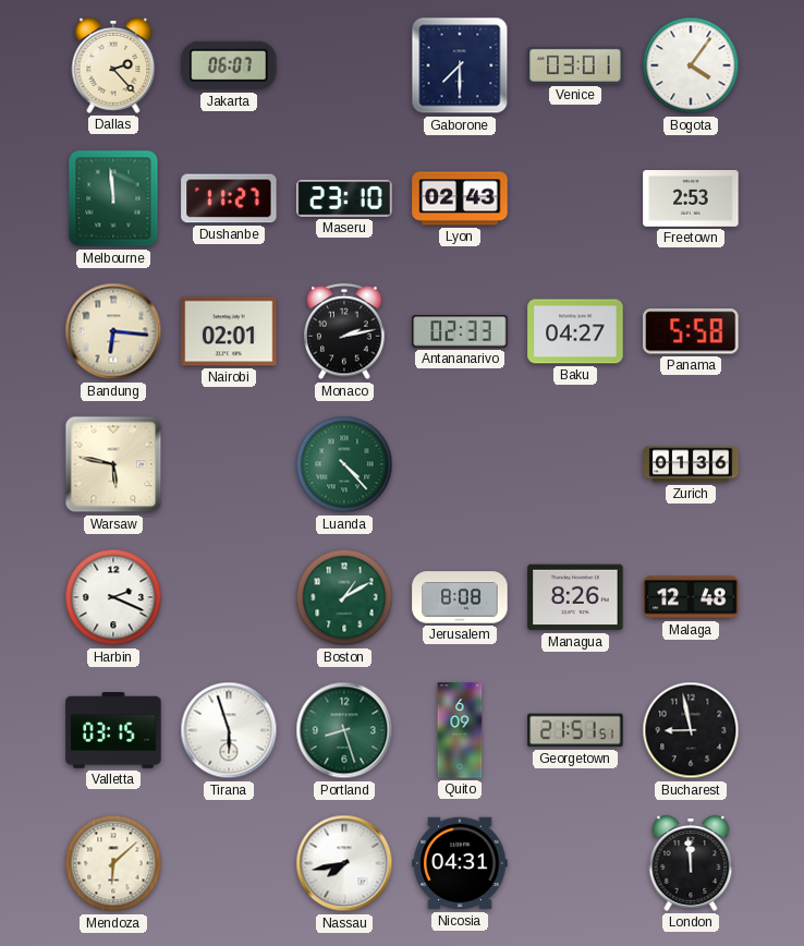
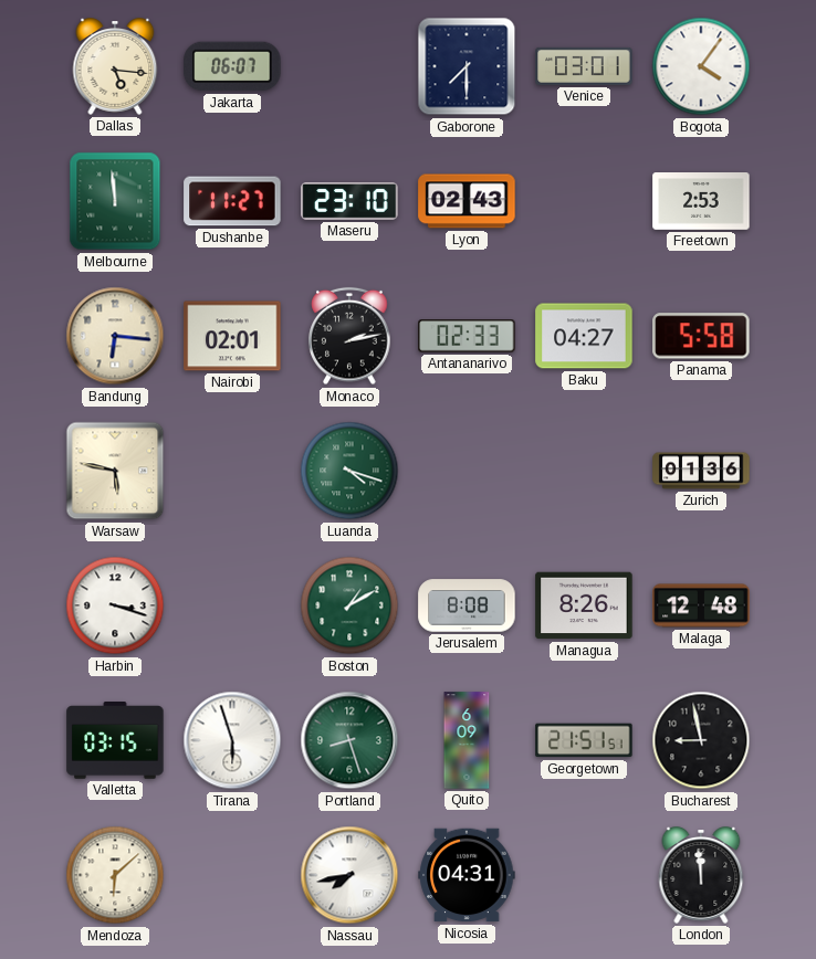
Dallas: 2:23 -> 5:16 (115, 66)
Luanda: 4:23 -> 4:18 (349, 471)
Harbin: 2:19 -> 3:18 (115, 605)
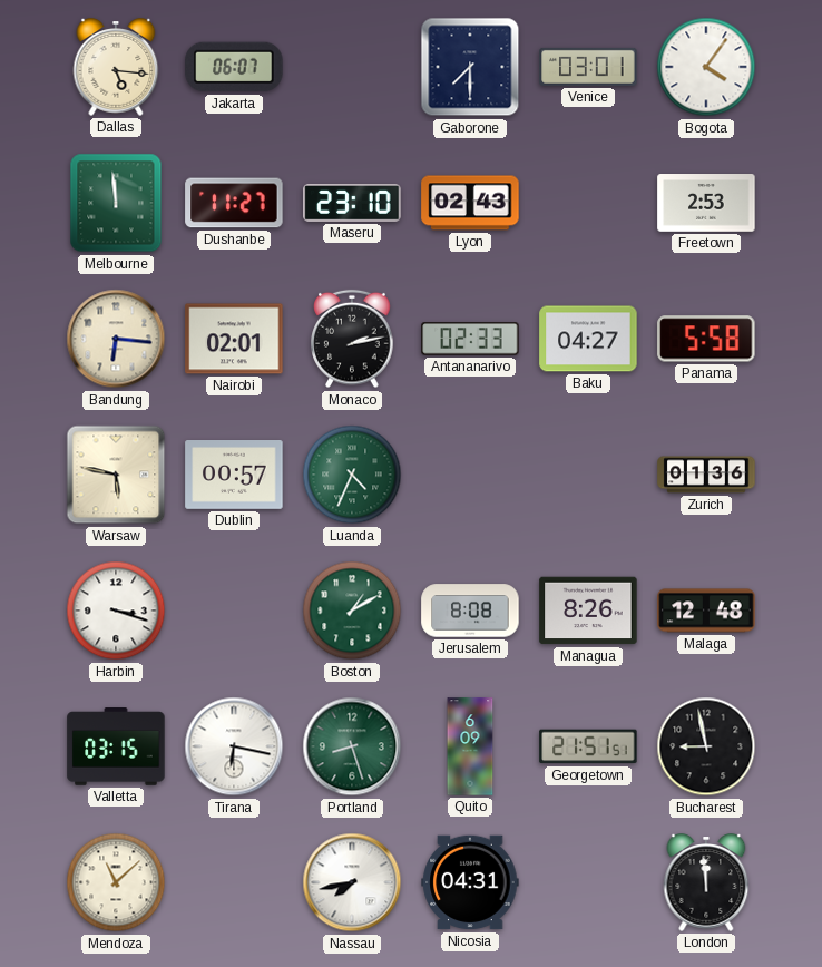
Dublin: none -> 00:57 (234, 476)
Luanda: 4:18 -> 4:34 (352, 475)
Tirana: 5:57 -> 6:17 (234, 746)
Mendoza: 6:08 -> 11:08 (116, 882)
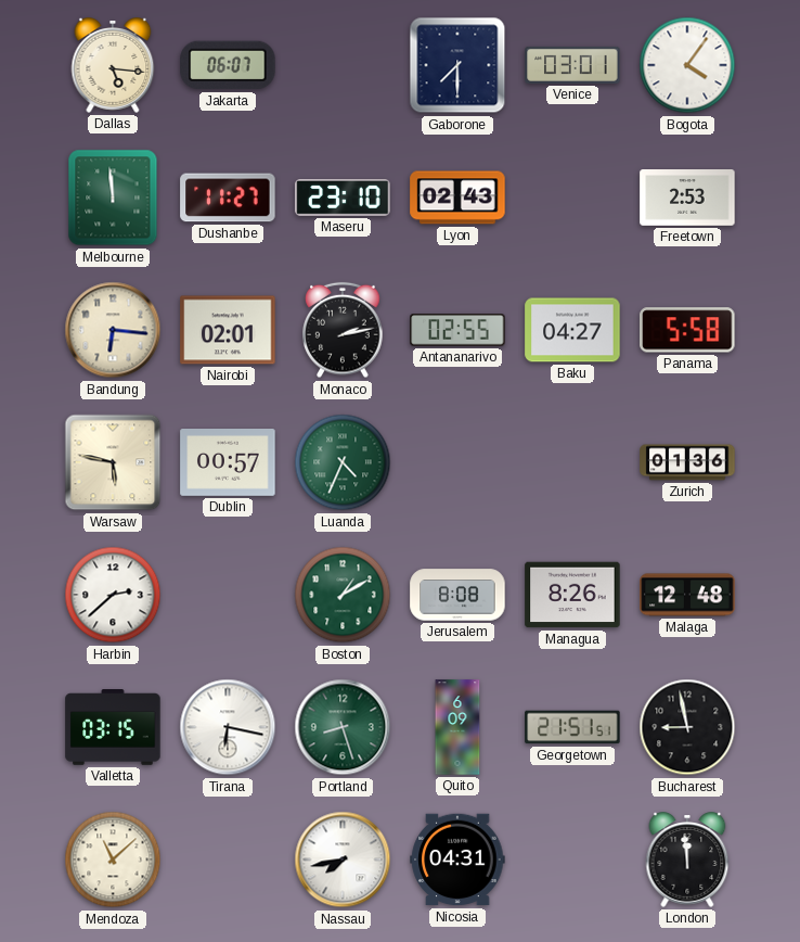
Antananarivo: 02:33 -> 02:55 (457, 330)
Harbin: 3:18 -> 2:38 (113, 595)
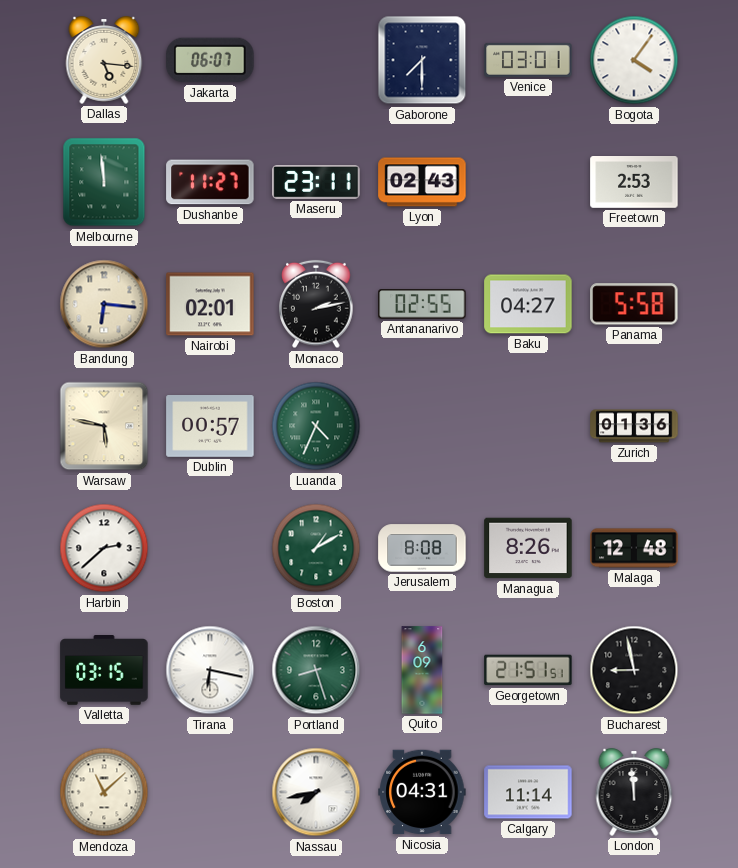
Maseru: 23:10 -> 23:11 (316, 183)
Calgary: none -> 11:14 (528, 792)
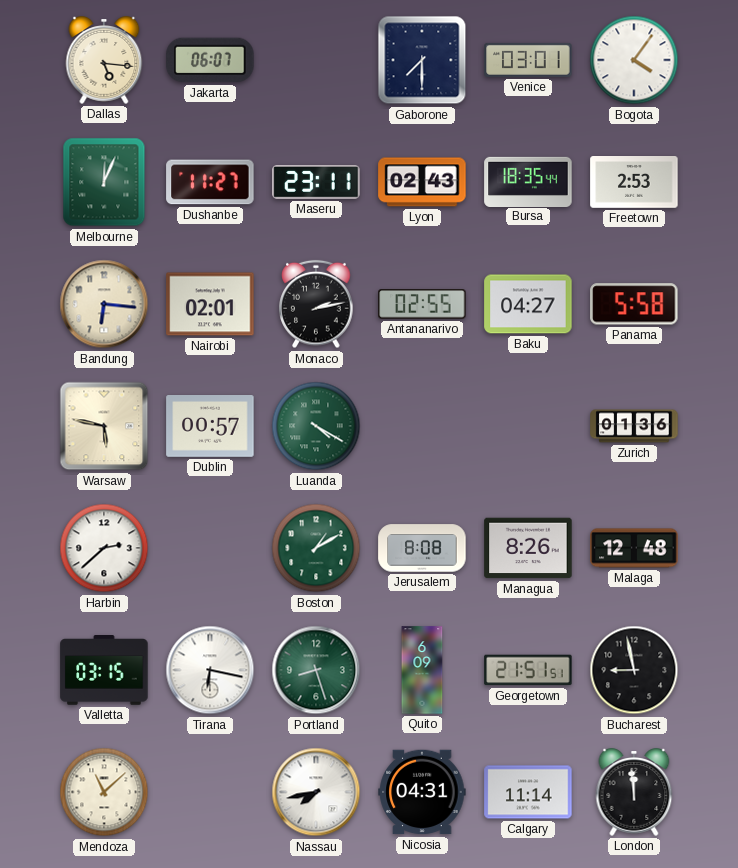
Melbourne: 11:59 -> 12:04 (104, 182)
Bursa: none -> 18:35 (528, 181)
Luanda: 4:34 -> 4:20 (316, 426)
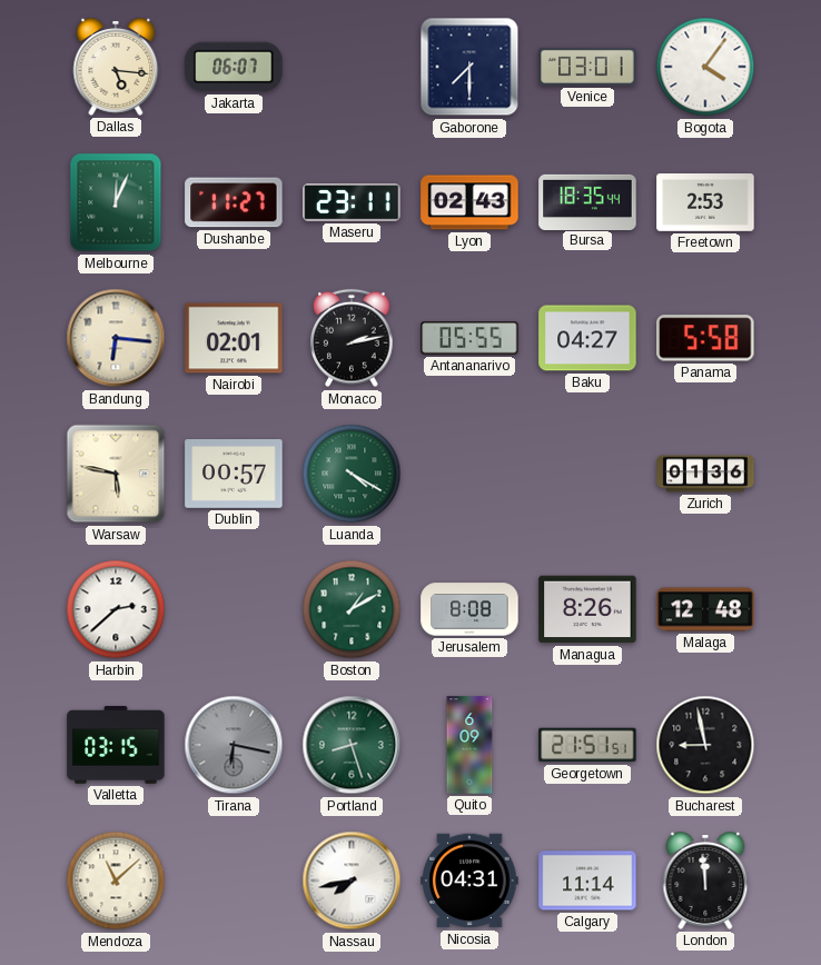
Antananarivo: 02:55 -> 05:55 (469, 338)
Tirana dial: white -> grey (234, 745)
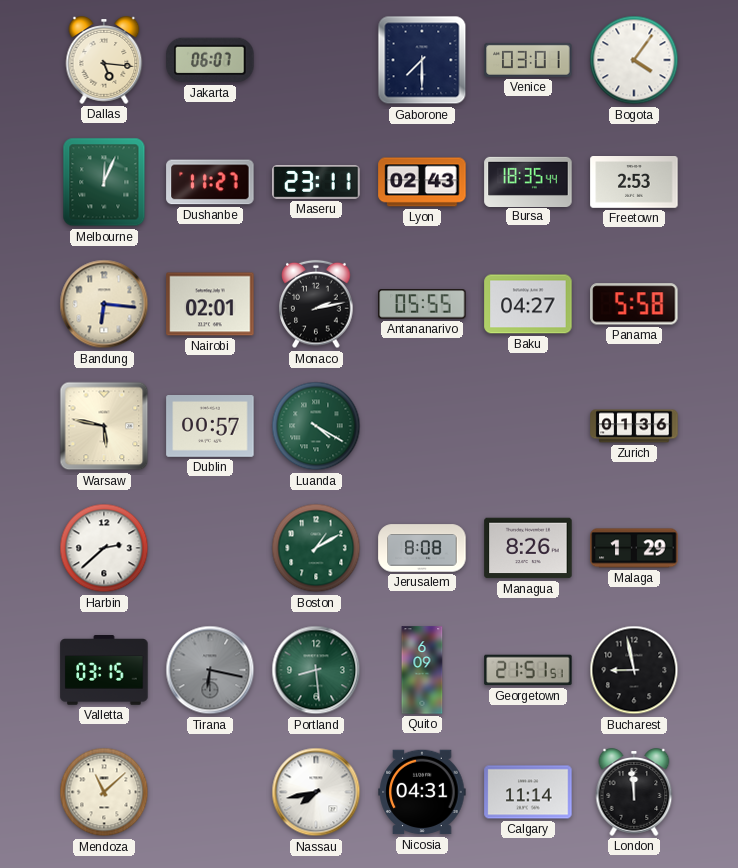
Malaga: 12:48 -> 1:29 (634, 548)
Portland: 8:27 -> 8:29 (316, 670)
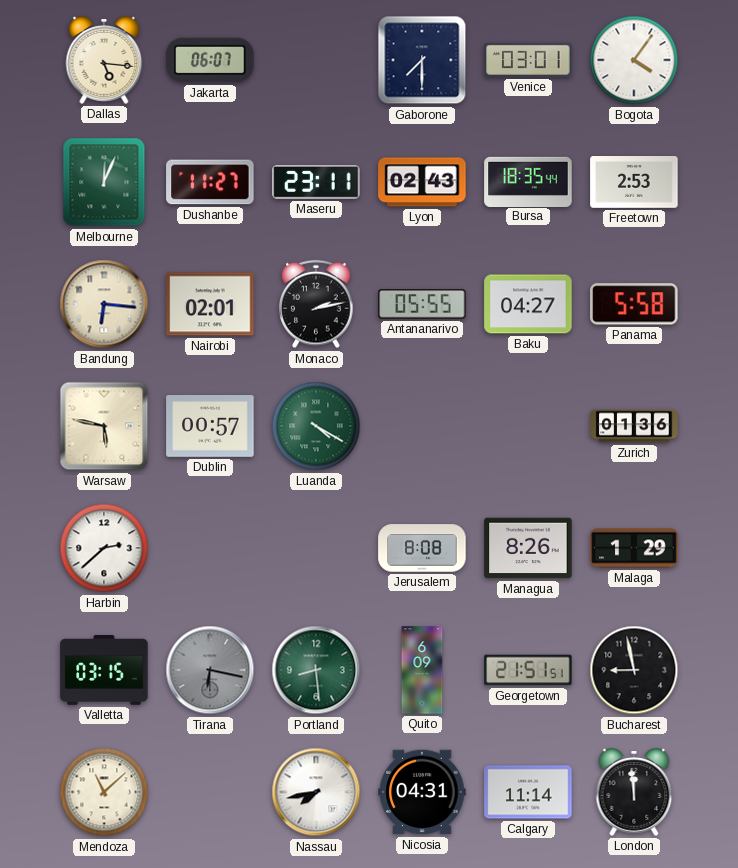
Boston: 1:10 -> none (316, 548)
